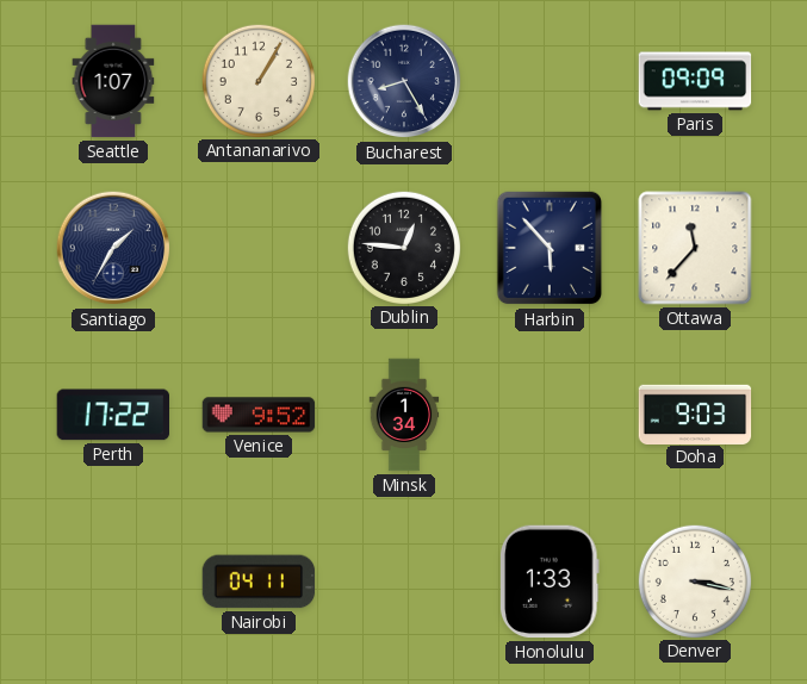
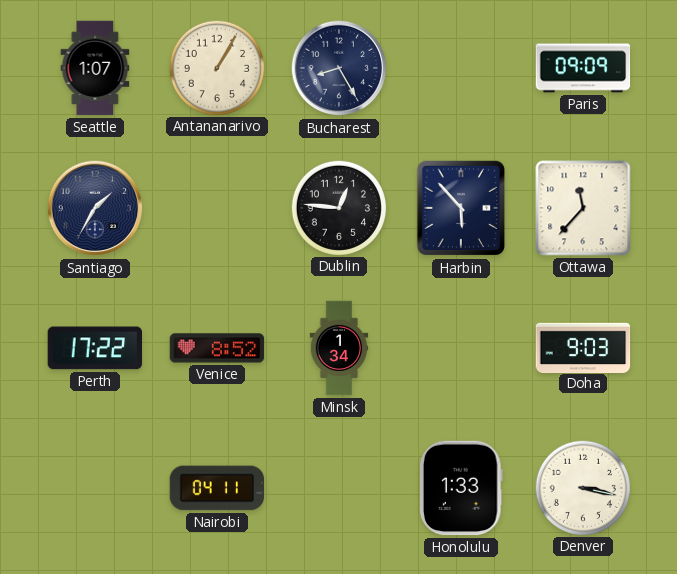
Venice: 9:52 -> 8:52 (217, 348)
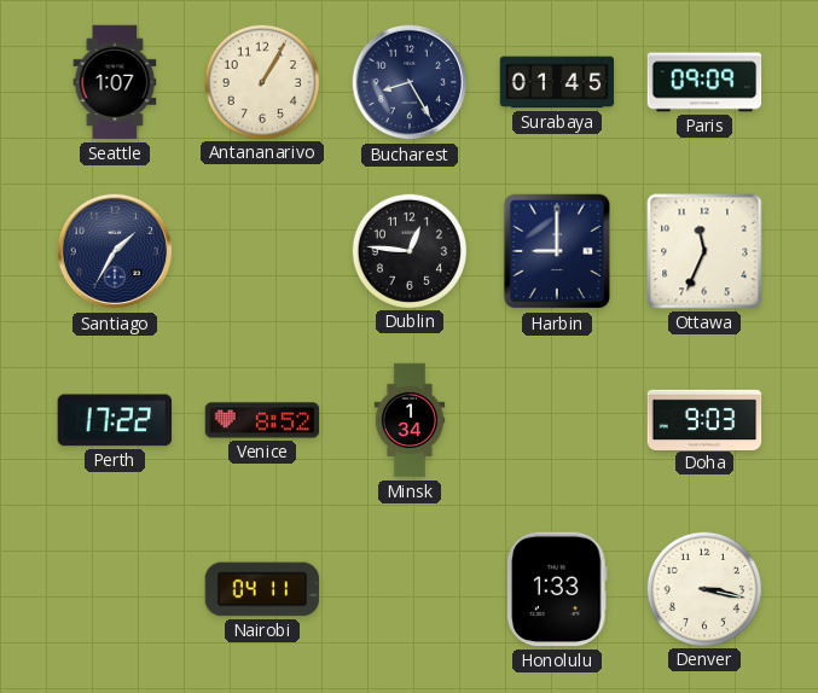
Surabaya: none -> 01:45 (557, 82)
Harbin: 5:53 -> 9:00 (557, 251)
Ottawa: 11:37 -> 11:34 (704, 251)
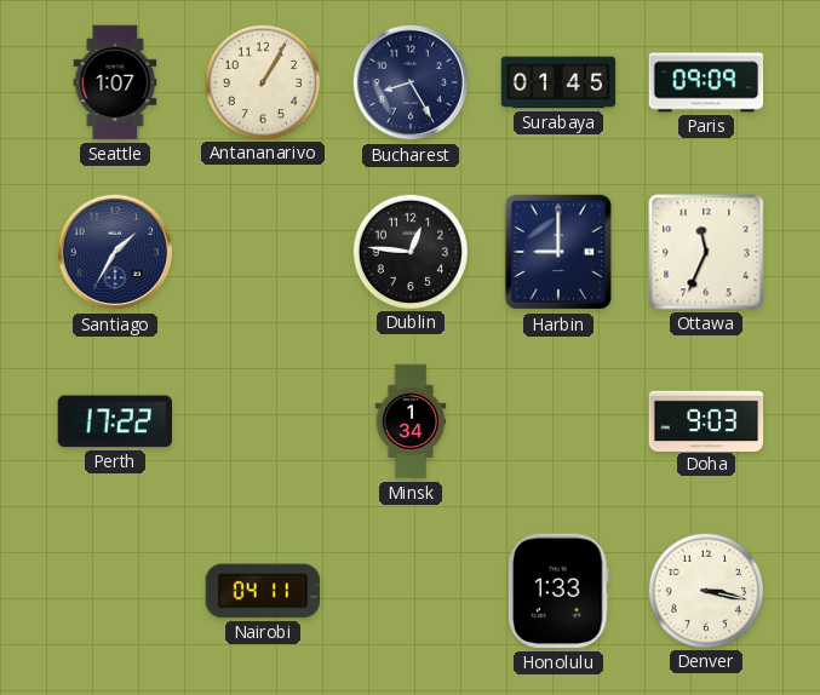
Venice: 8:52 -> none (262, 420)
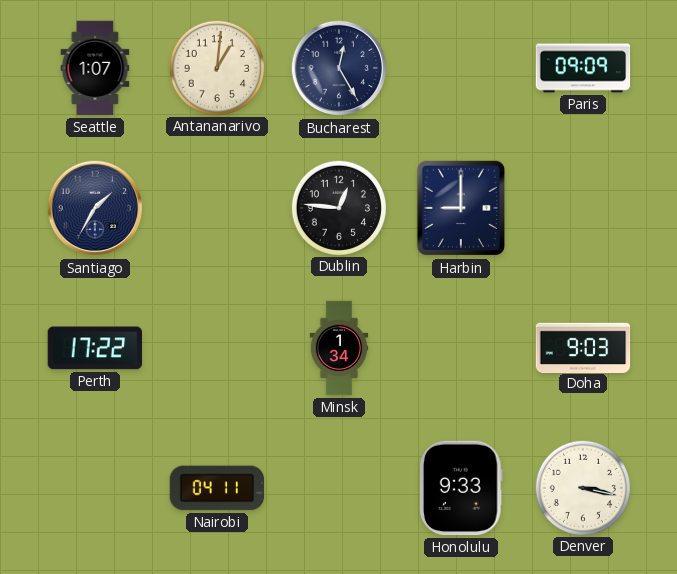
Antananarivo: 1:05 -> 1:01 (216, 67)
Bucharest: 8:25 -> 12:25 (339, 68)
Surabaya: 01:45 -> none (558, 82)
Ottawa: 11:34 -> none (706, 252)
Honolulu: 1:33 -> 9:33 (461, 488)
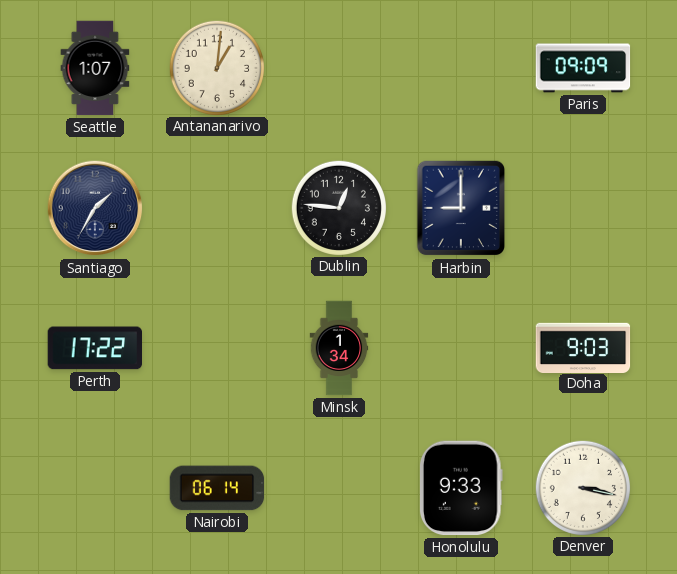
Bucharest: 12:25 -> none (339, 68)
Nairobi: 04:11 -> 06:14 (217, 488)
